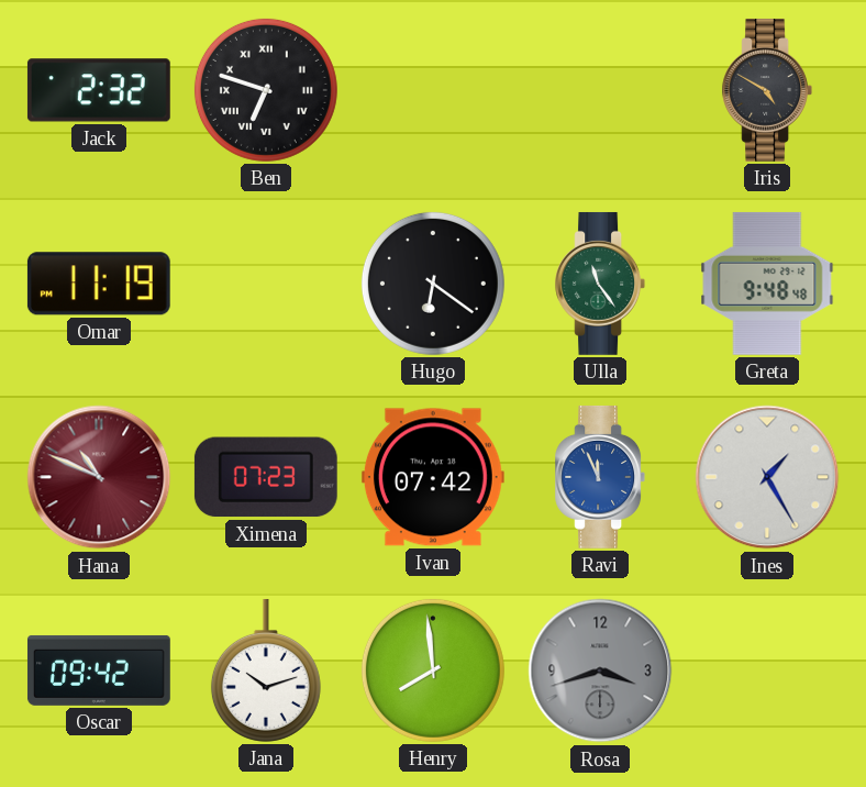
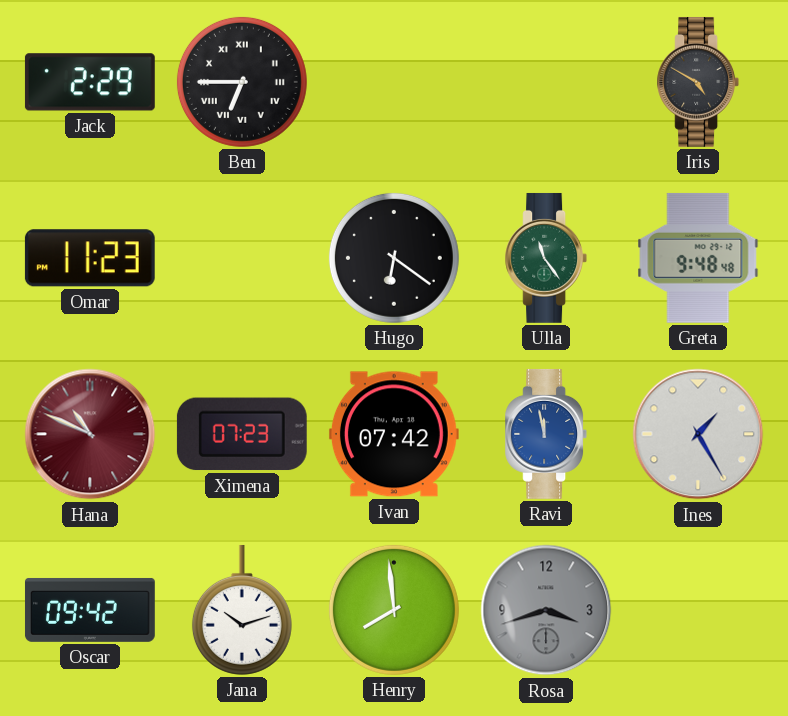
Jack: 2:32 -> 2:29 (90, 82)
Ben: 6:48 -> 6:45 (242, 82)
Omar: 11:19 -> 11:23 (90, 258)
Ravi: 11:56 -> 11:58 (546, 434)
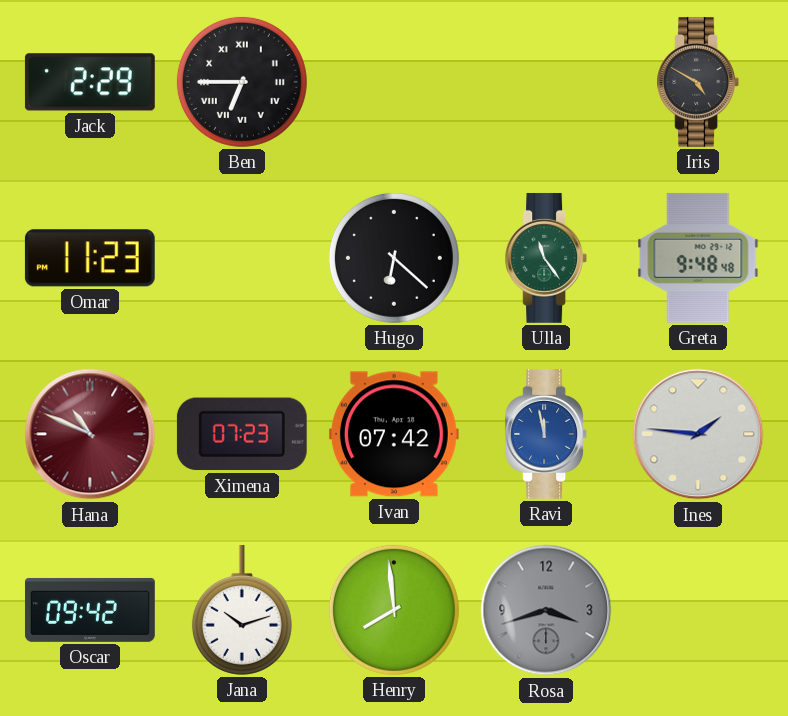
Hugo: 6:21 -> 6:22 (394, 258)
Ines: 1:25 -> 1:46 (698, 434)
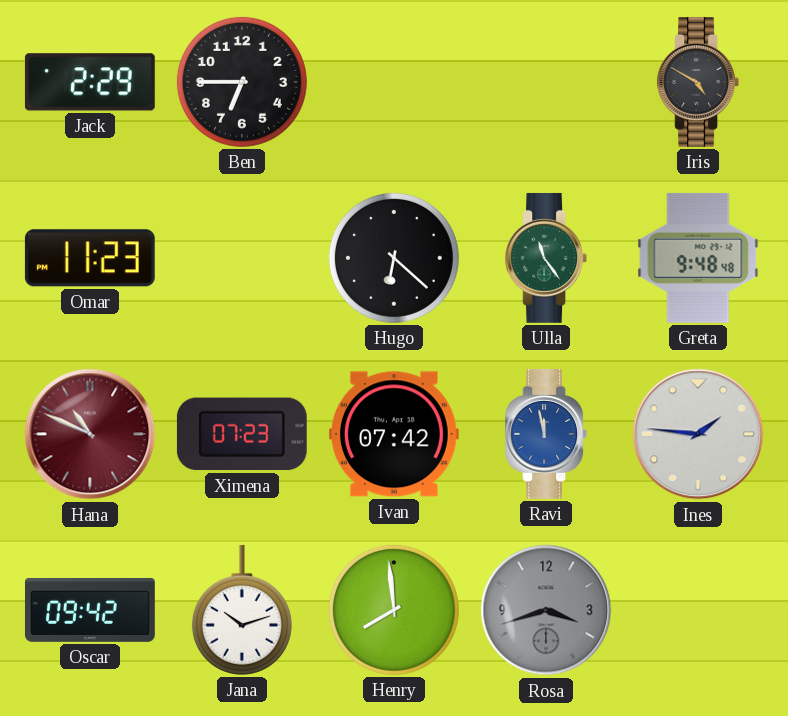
Ben numerals: Roman -> Arabic (242, 82)
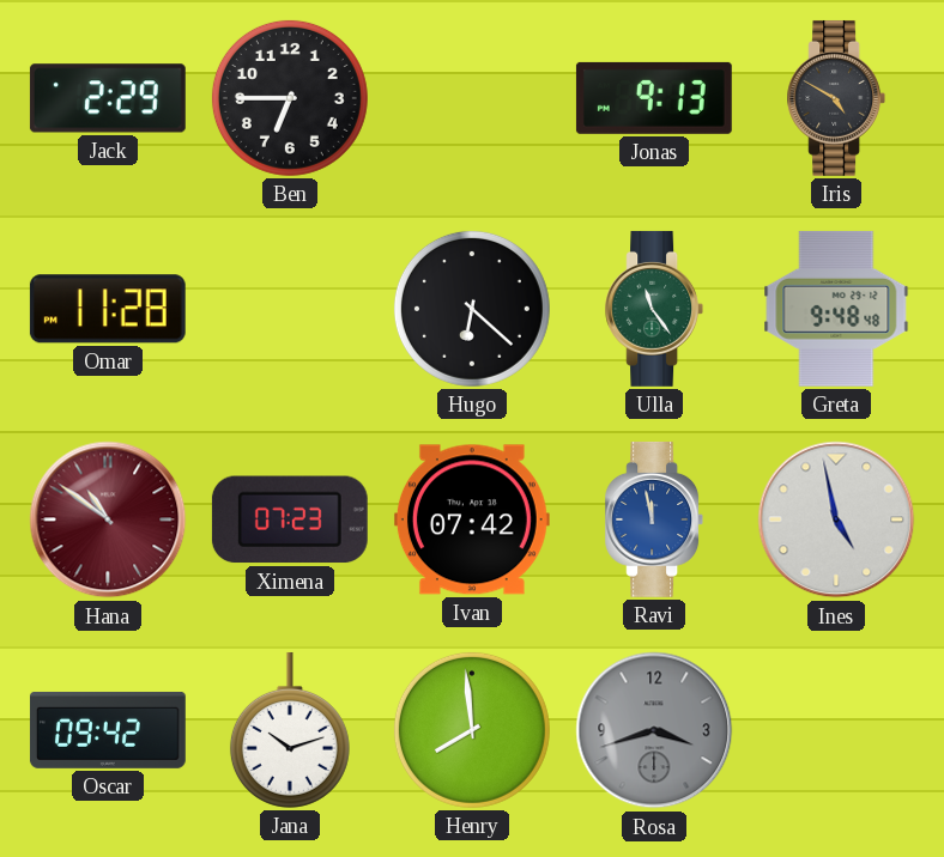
Jonas: none -> 9:13 (654, 98)
Omar: 11:23 -> 11:28 (108, 309)
Hana: 10:49 -> 10:51 (108, 519)
Ines: 1:46 -> 4:58 (836, 519)
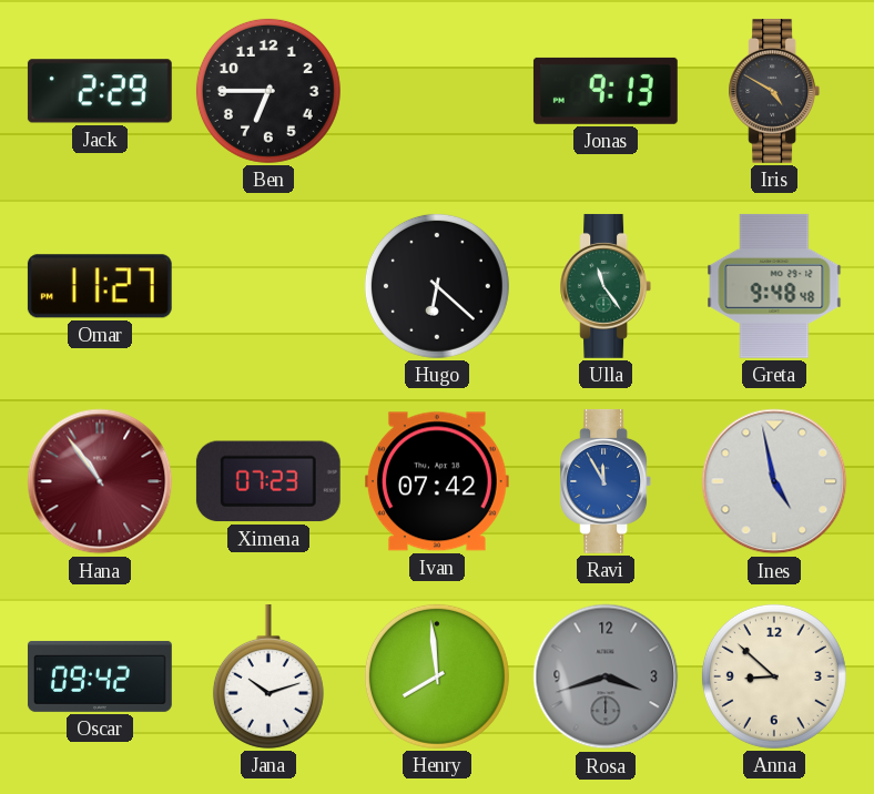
Omar: 11:28 -> 11:27 (100, 286)
Hana: 10:51 -> 10:54 (100, 481)
Ravi: 11:58 -> 11:55 (606, 481)
Anna: none -> 8:52 (774, 676)
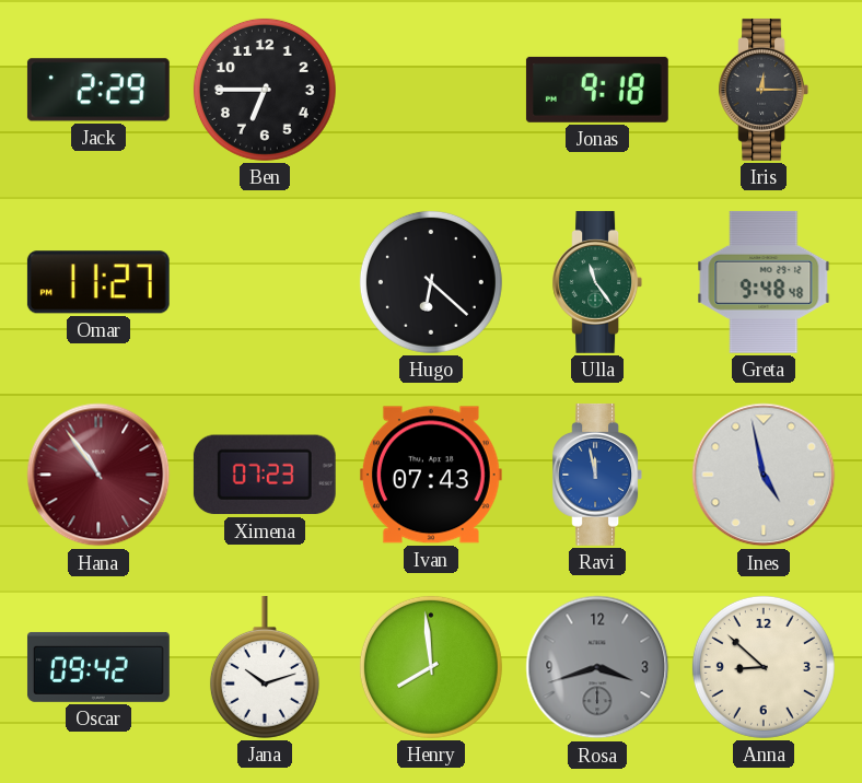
Jonas: 9:13 -> 9:18 (597, 90)
Iris: 4:50 -> 12:15 (764, 90)
Ivan: 07:42 -> 07:43 (431, 475)
Ravi: 11:55 -> 11:58 (597, 475)
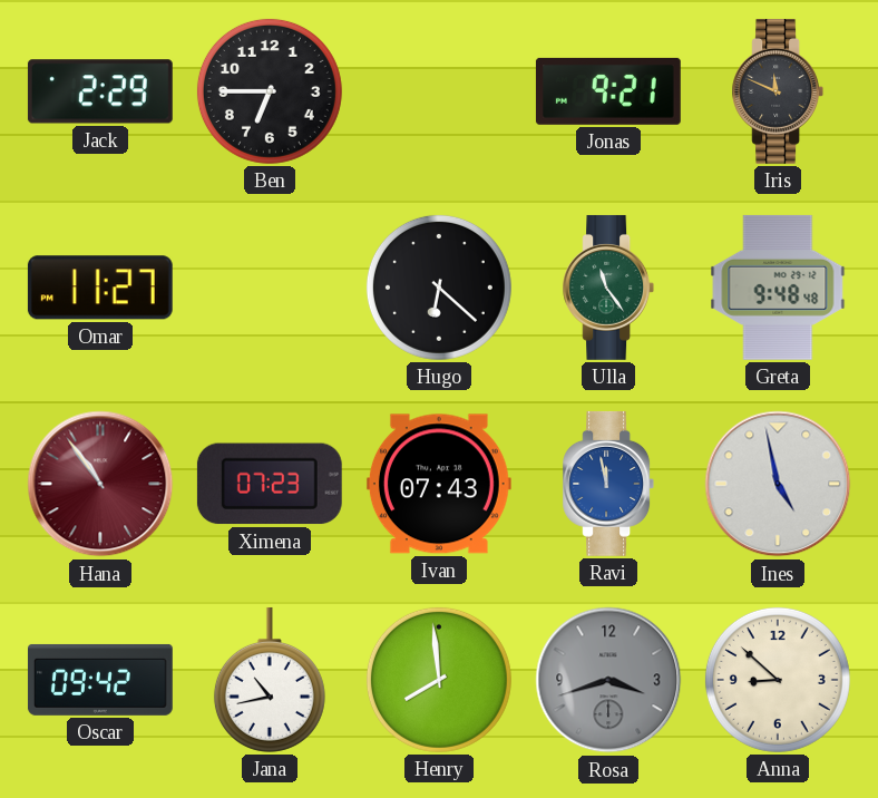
Jonas: 9:18 -> 9:21 (608, 91)
Iris: 12:15 -> 11:49 (778, 91)
Jana: 10:12 -> 10:43 (270, 680)
